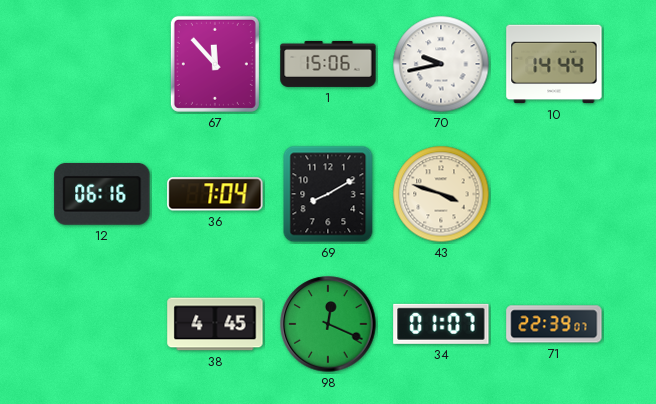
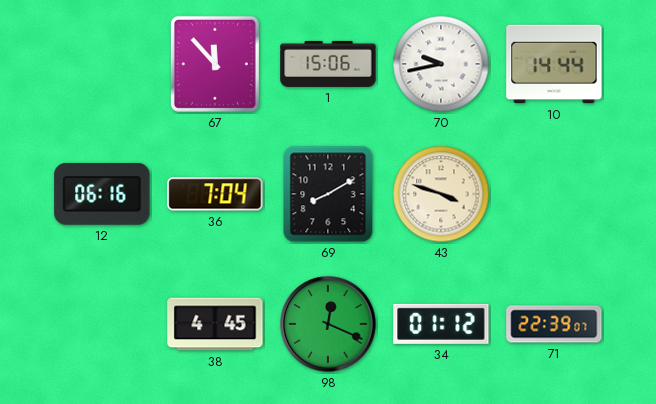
34: 01:07 -> 01:12 (441, 324)
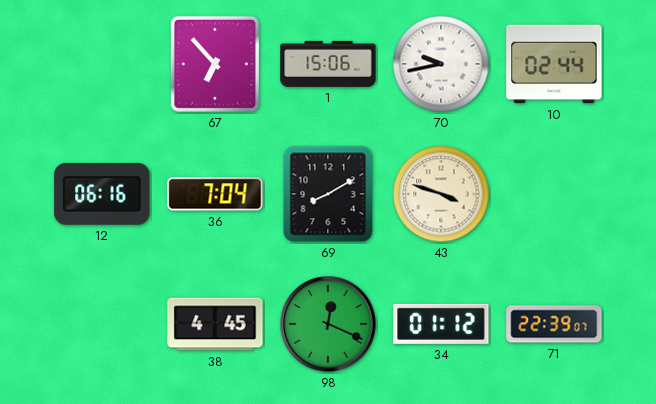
67: 11:53 -> 6:53 (215, 64)
10: 14:44 -> 02:44 (554, 64)
